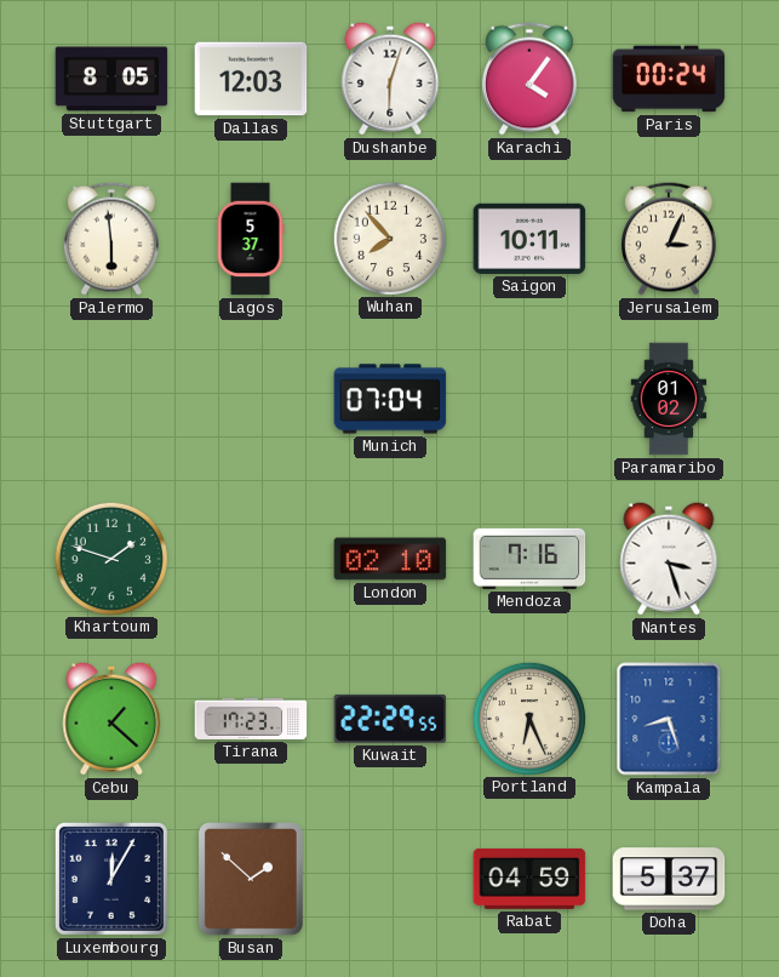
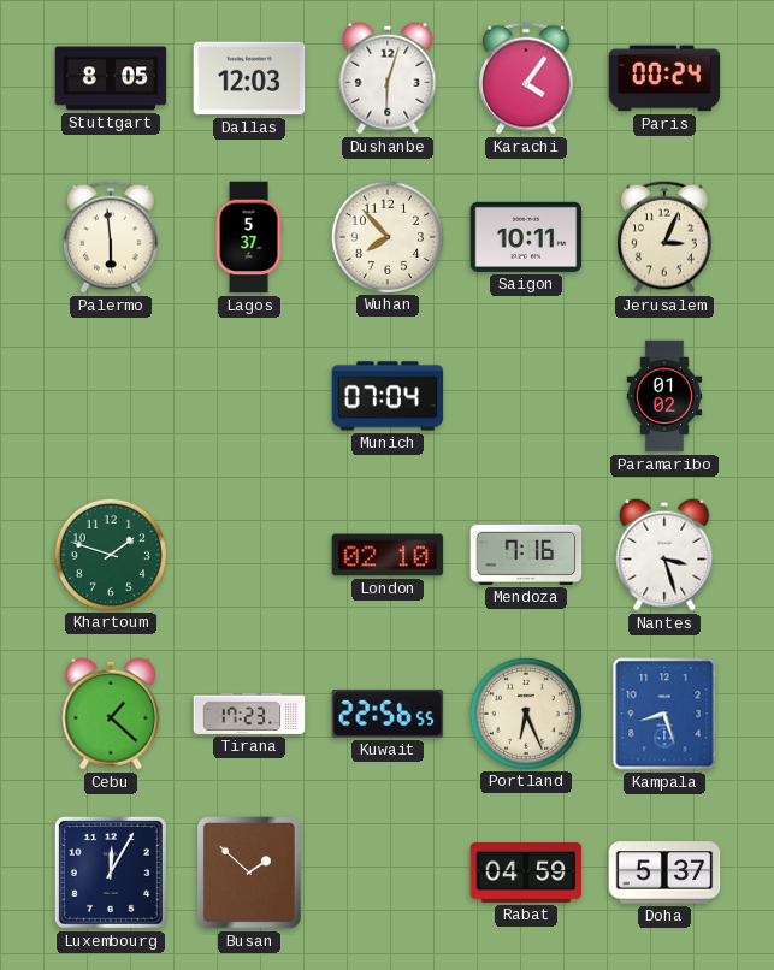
Kuwait: 22:29 -> 22:56 (388, 714)
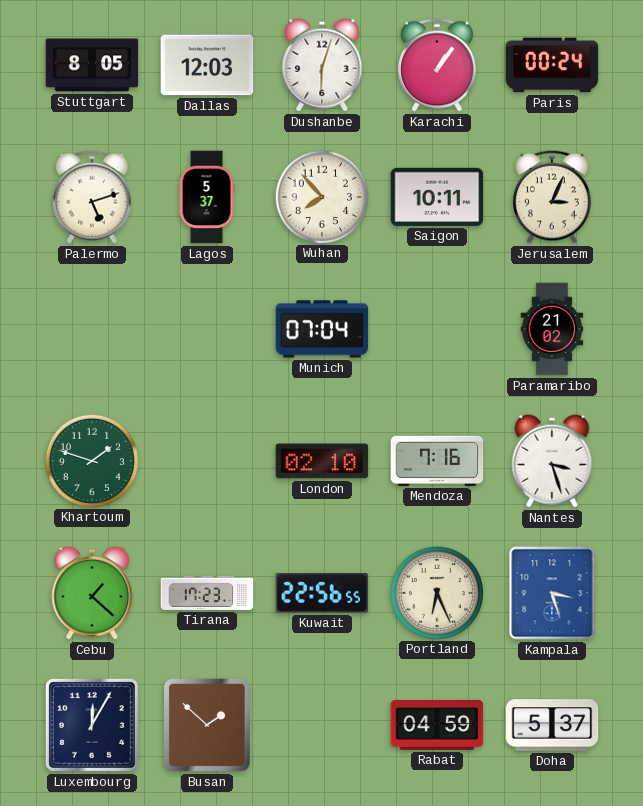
Karachi: 4:06 -> 1:06 (437, 65)
Palermo: 5:59 -> 5:12 (92, 197)
Paramaribo: 01:02 -> 21:02 (552, 329)
Kampala: 8:27 -> 3:27 (552, 593)
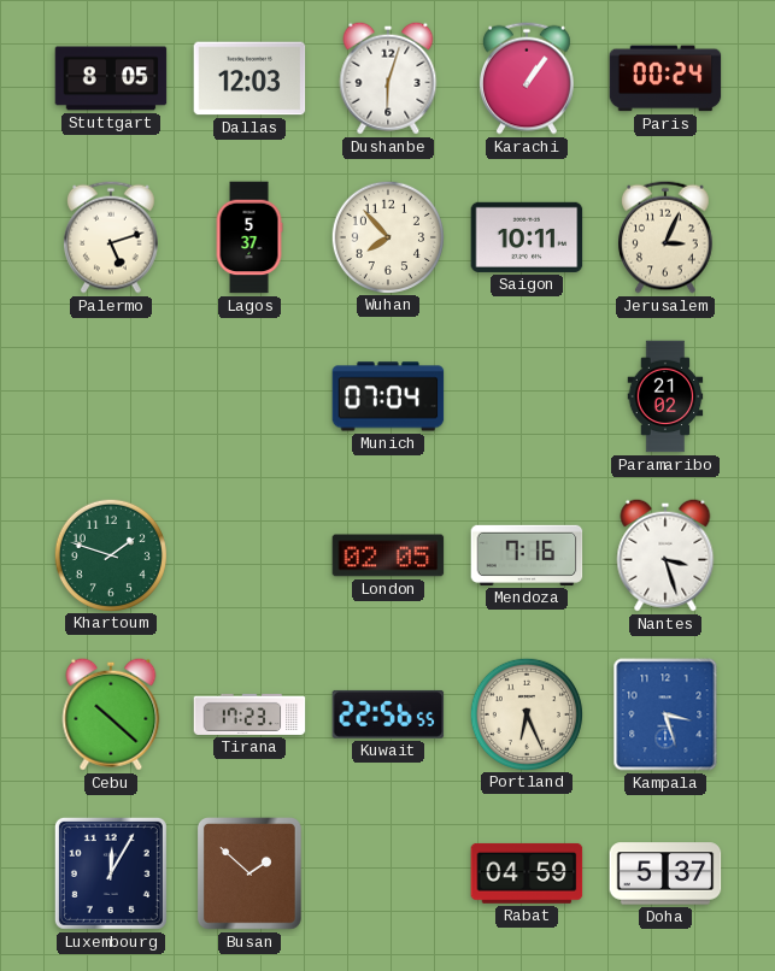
London: 02:10 -> 02:05 (388, 555)
Cebu: 1:22 -> 10:22 (111, 714)
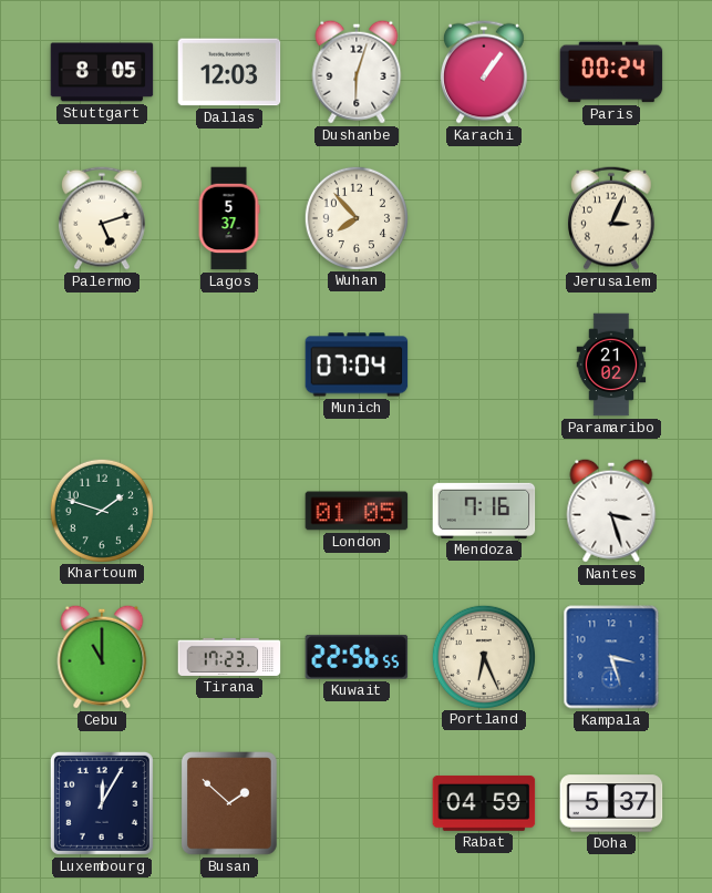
Saigon: 10:11 -> none (527, 237)
London: 02:05 -> 01:05 (357, 511)
Cebu: 10:22 -> 11:00 (102, 657)
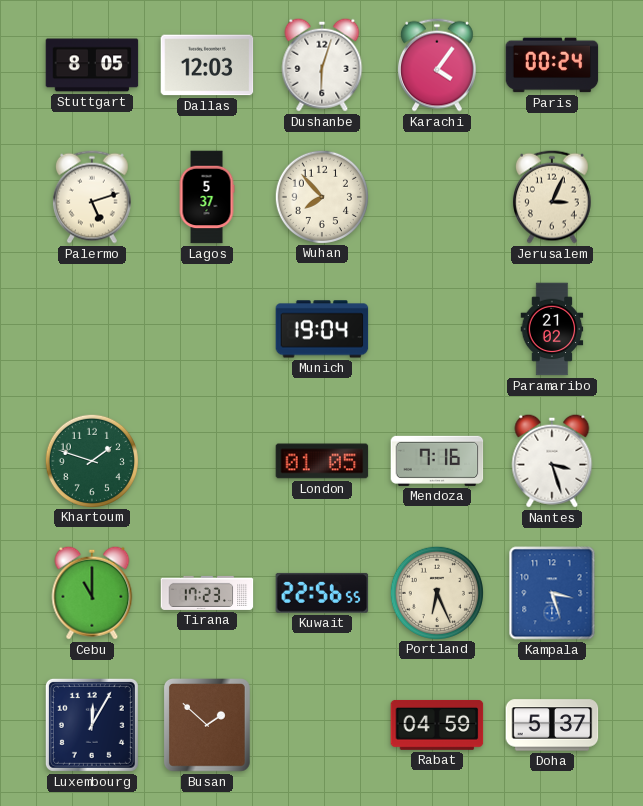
Karachi: 1:06 -> 4:06 (437, 65)
Munich: 07:04 -> 19:04 (322, 329)
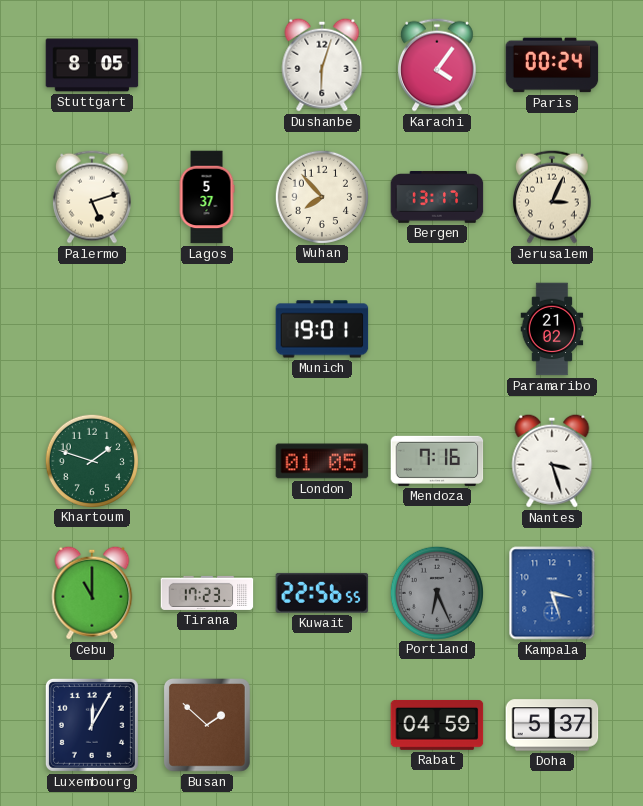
Dallas: 12:03 -> none (207, 65)
Bergen: none -> 13:17 (437, 198)
Munich: 19:04 -> 19:01 (322, 329)
Portland dial: cream -> grey (436, 592)
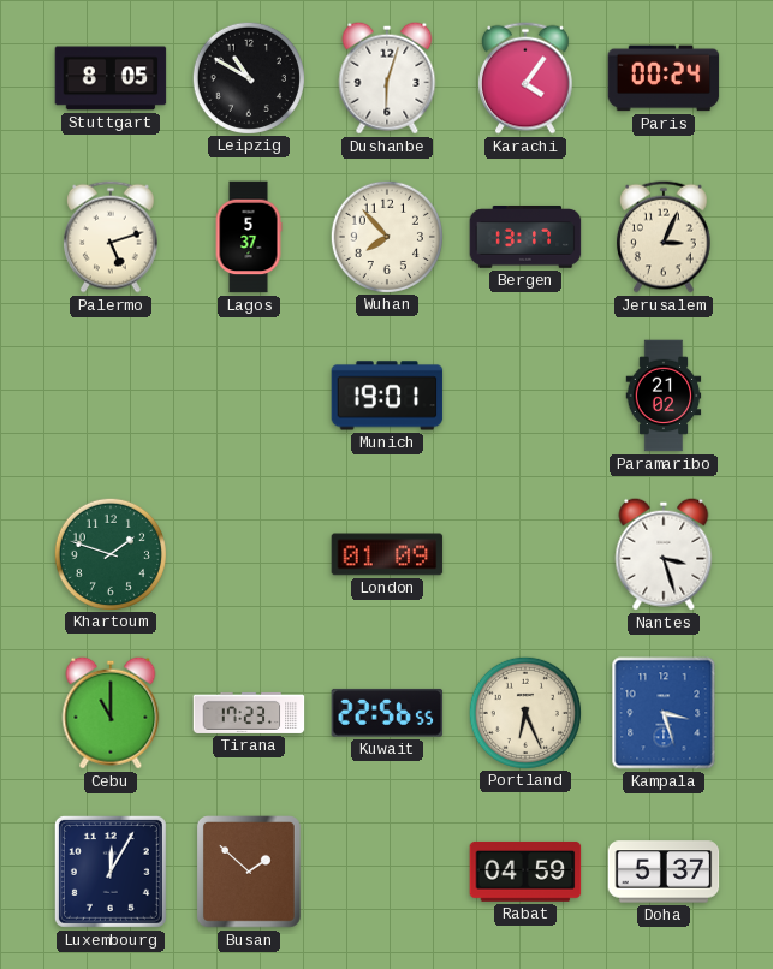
Leipzig: none -> 10:50 (248, 77)
London: 01:05 -> 01:09 (387, 554)
Mendoza: 7:16 -> none (437, 461)
Portland dial: grey -> cream (524, 712)
